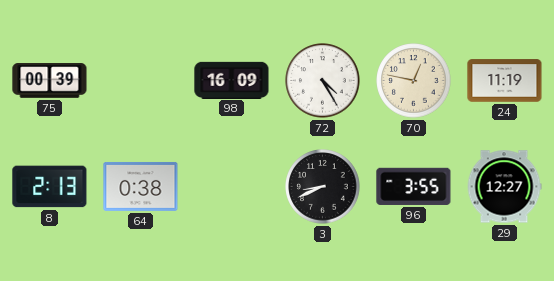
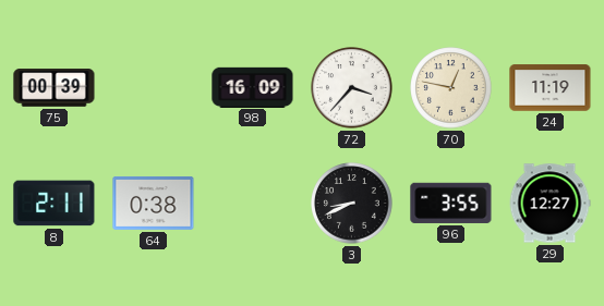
72: 4:25 -> 3:37 (352, 88)
8: 2:13 -> 2:11 (55, 204)
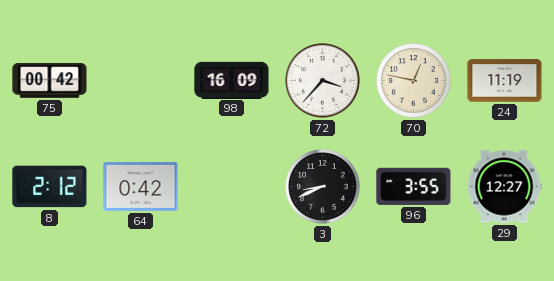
75: 00:39 -> 00:42 (50, 81)
8: 2:11 -> 2:12 (50, 187)
64: 0:38 -> 0:42 (141, 186)
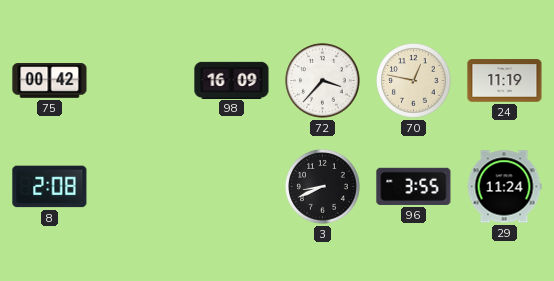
8: 2:12 -> 2:08 (50, 187)
64: 0:42 -> none (141, 186)
29: 12:27 -> 11:24 (504, 187)
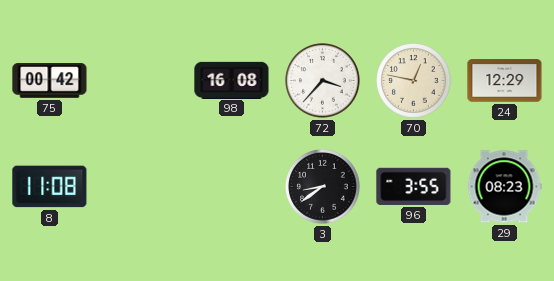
98: 16:09 -> 16:08 (232, 80)
24: 11:19 -> 12:29 (505, 81)
8: 2:08 -> 11:08 (50, 187)
3: 8:41 -> 8:39 (323, 187)
29: 11:24 -> 08:23 (504, 187)
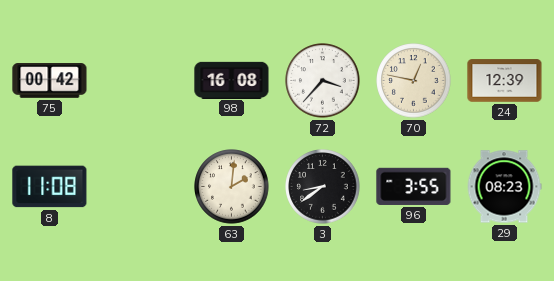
24: 12:29 -> 12:39 (505, 81)
63: none -> 2:01 (232, 187)
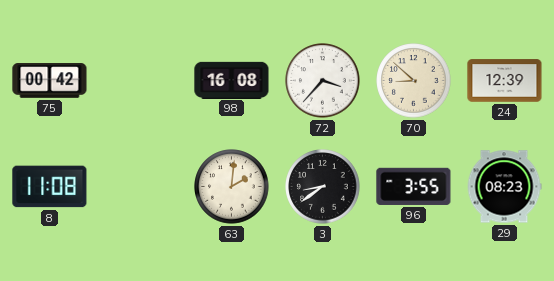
70: 12:47 -> 8:52 (414, 81)
